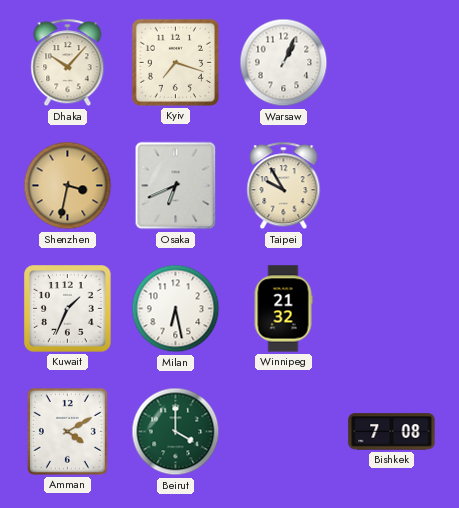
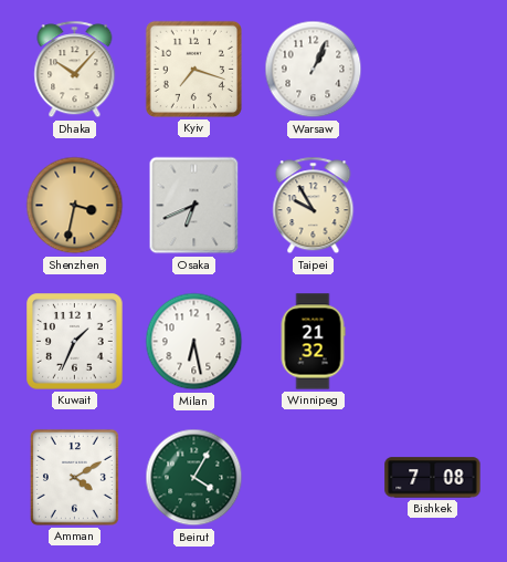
Beirut: 4:00 -> 4:05 (194, 478)
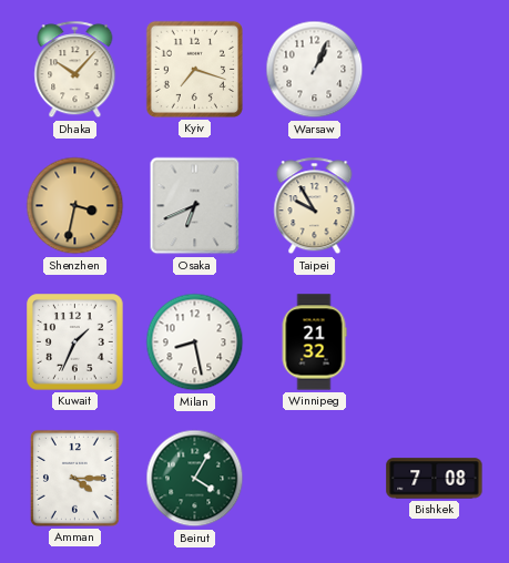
Milan: 6:28 -> 8:28 (195, 342)
Amman: 4:10 -> 4:15 (74, 478)
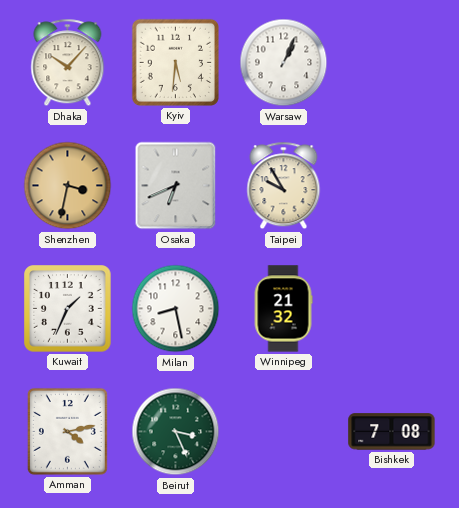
Kyiv: 7:18 -> 5:31 (175, 62)
Amman: 4:15 -> 4:13 (67, 431)
Beirut: 4:05 -> 3:26 (176, 432)
